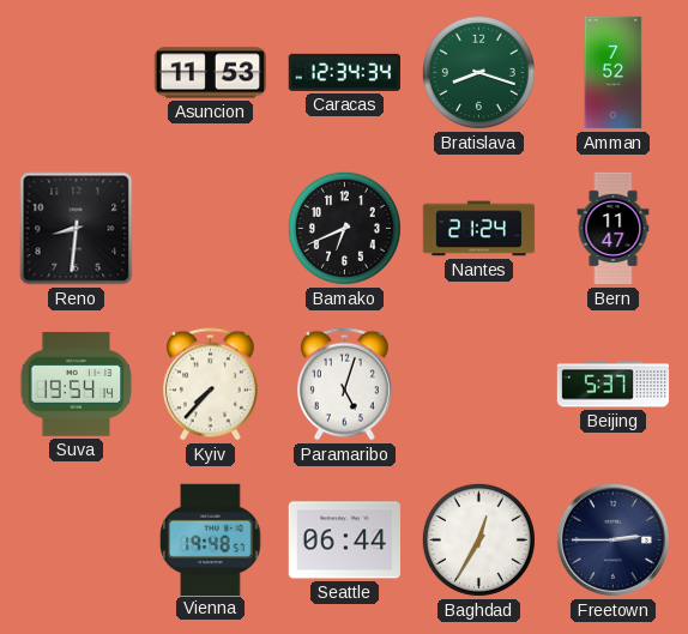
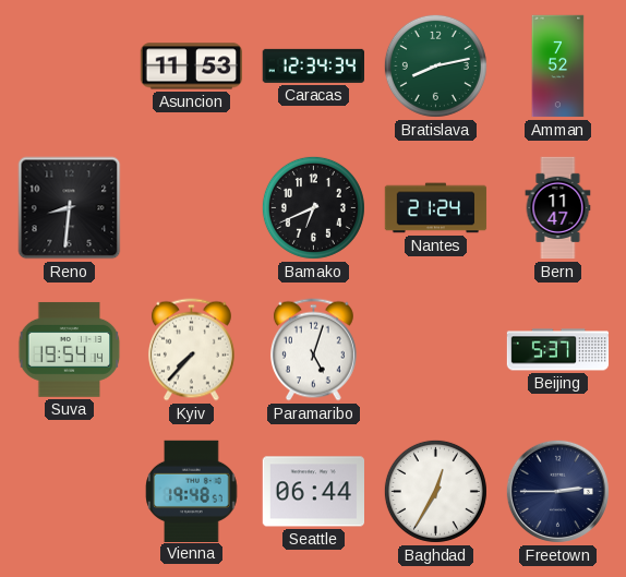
Bratislava: 8:18 -> 8:13 (435, 65)
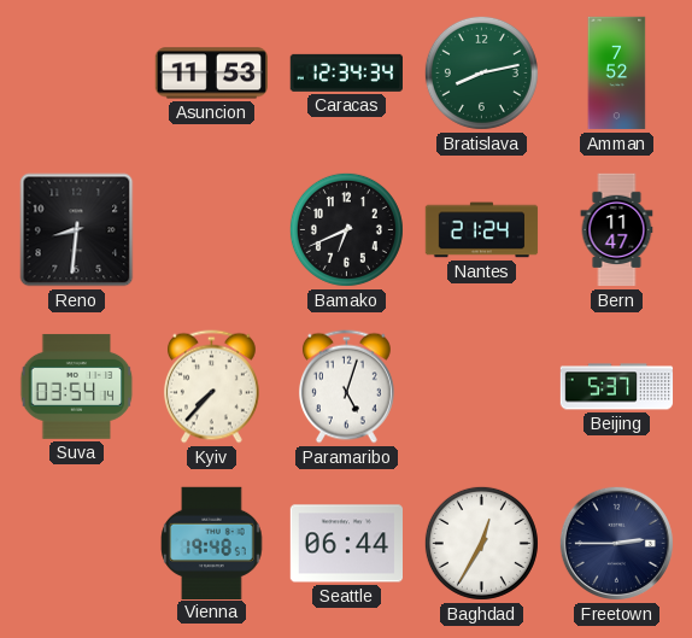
Suva: 19:54 -> 03:54 (77, 386)
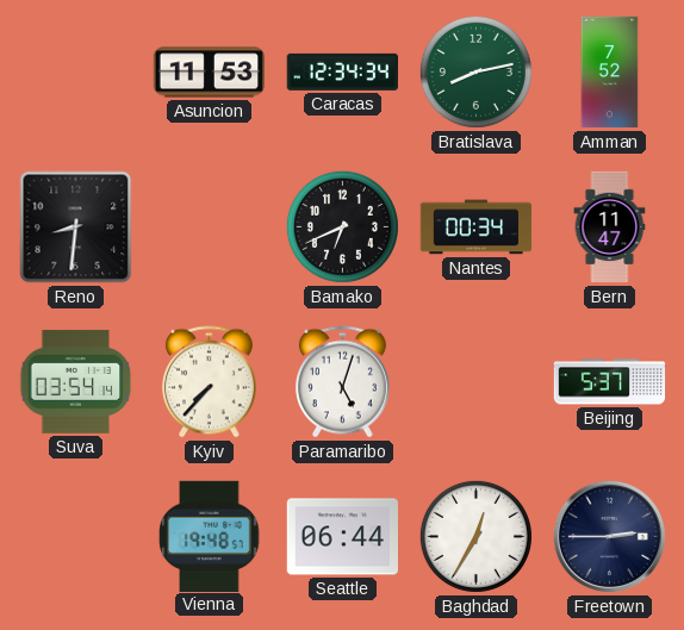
Nantes: 21:24 -> 00:34 (477, 227)
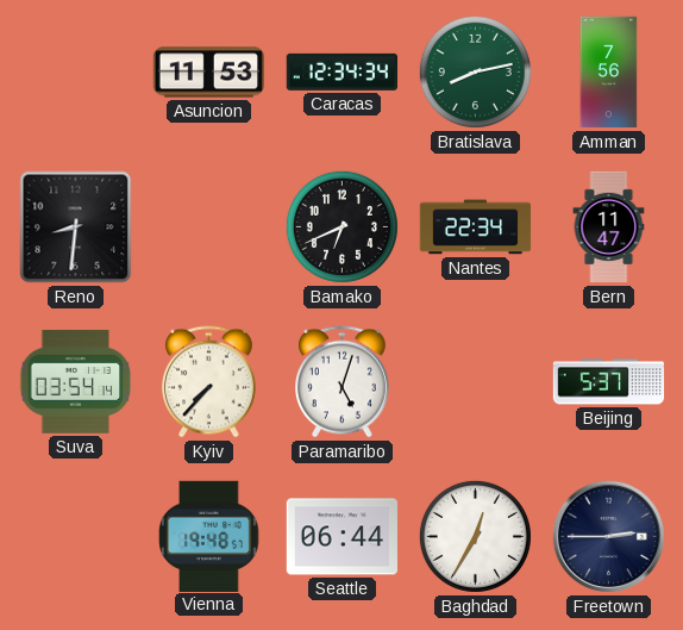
Amman: 7:52 -> 7:56 (609, 73)
Nantes: 00:34 -> 22:34 (476, 227)
